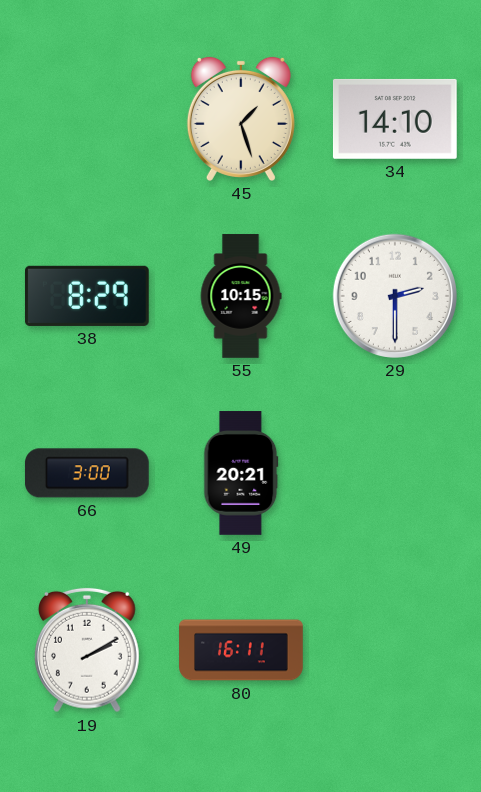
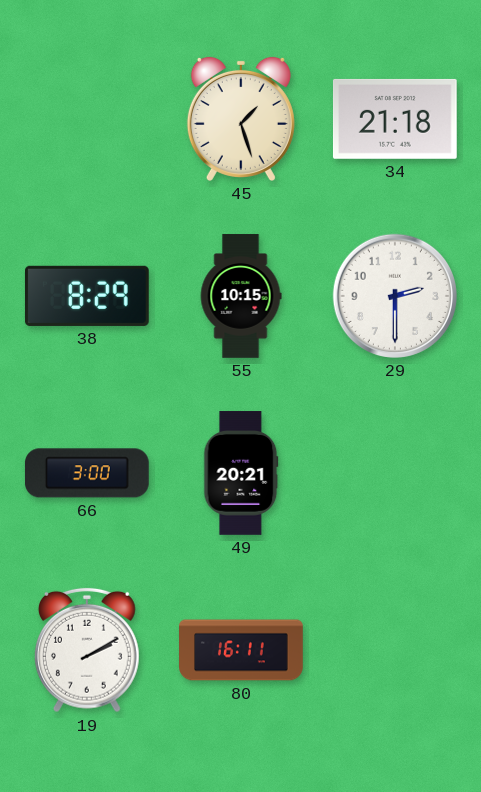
34: 14:10 -> 21:18 (395, 119)
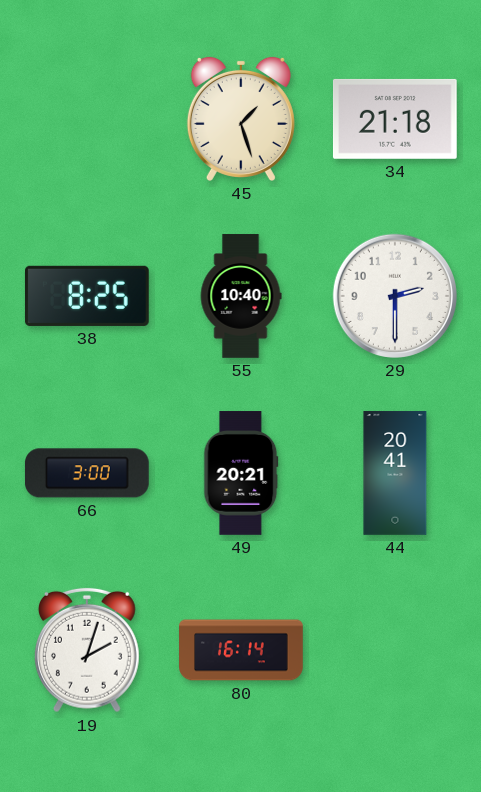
38: 8:29 -> 8:25 (87, 296)
55: 10:15 -> 10:40 (241, 296)
44: none -> 20:41 (395, 473)
19: 2:10 -> 2:03 (87, 650)
80: 16:11 -> 16:14 (241, 650)
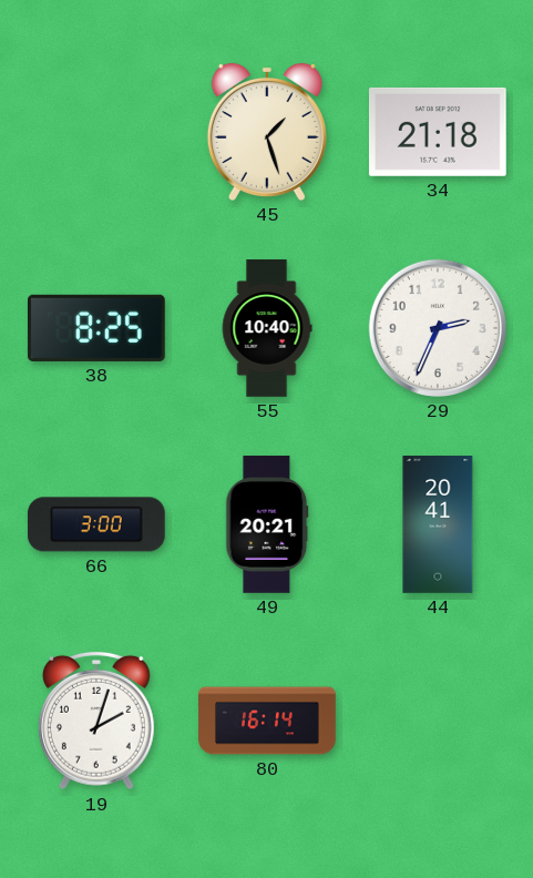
29: 2:30 -> 2:34 (438, 328)
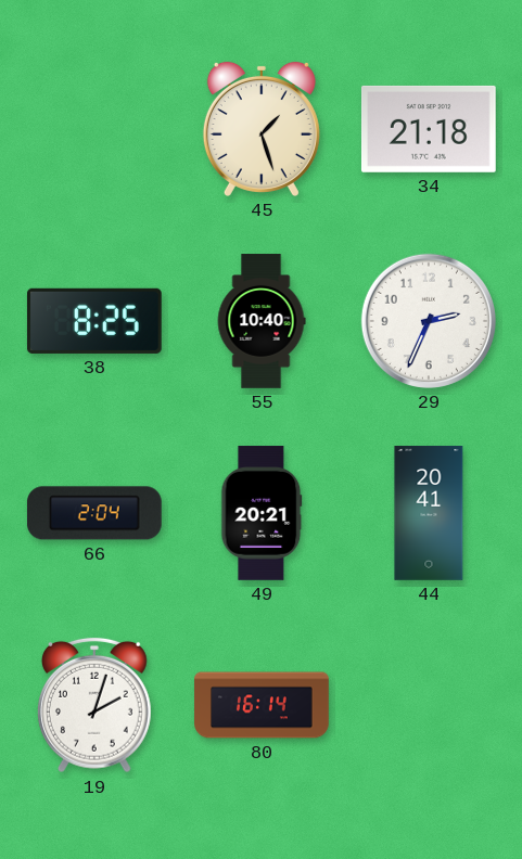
66: 3:00 -> 2:04 (94, 513)
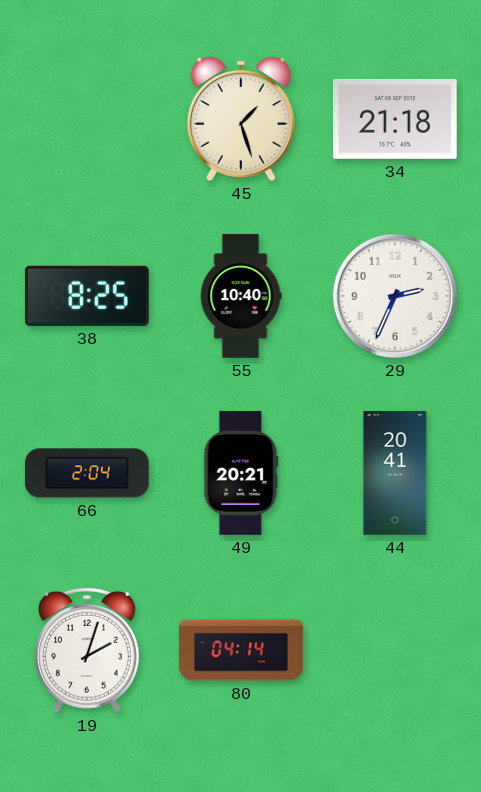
80: 16:14 -> 04:14 (241, 650)
